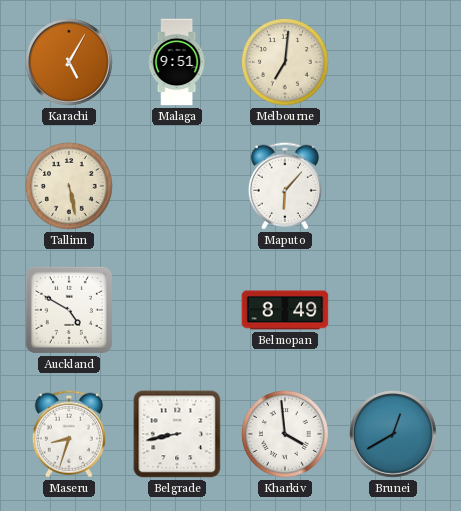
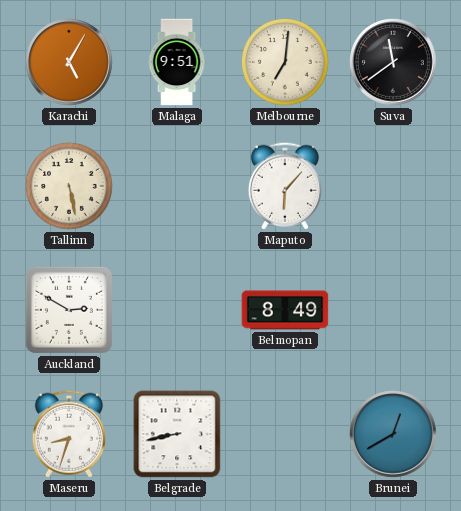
Suva: none -> 11:39 (394, 63)
Auckland: 4:50 -> 2:50 (69, 310)
Kharkiv: 3:59 -> none (286, 435)
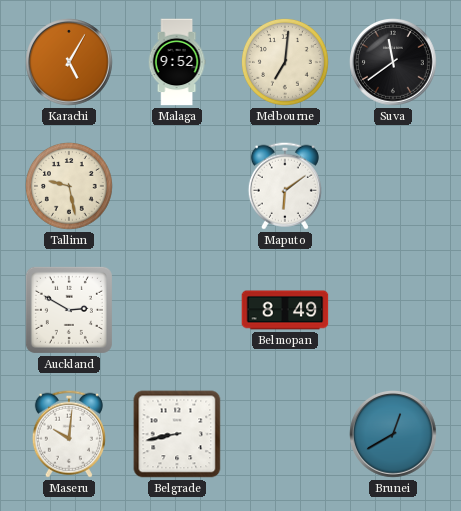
Malaga: 9:51 -> 9:52 (177, 62)
Tallinn: 5:28 -> 9:28 (70, 187)
Maputo: 6:07 -> 6:09 (285, 186)
Maseru: 8:33 -> 10:01 (69, 434)
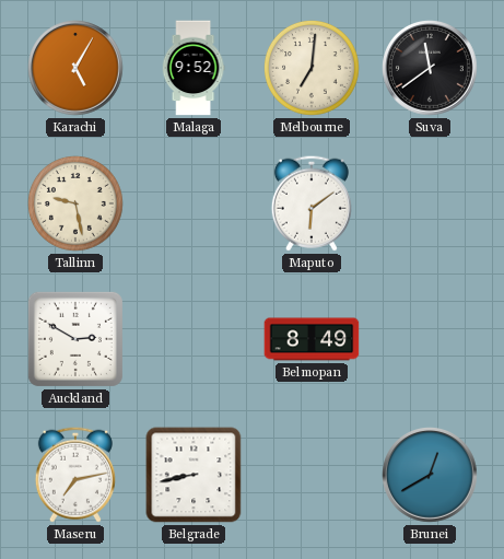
Maseru: 10:01 -> 7:13 (75, 475)
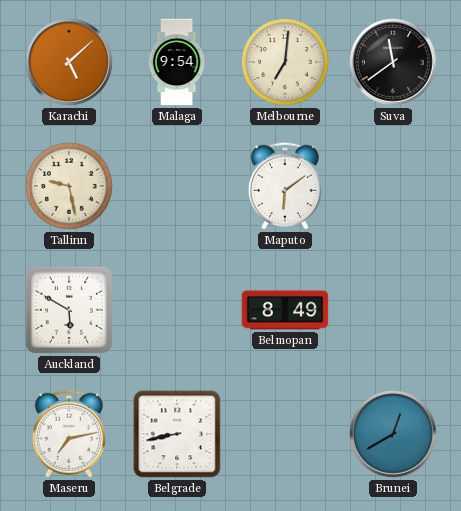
Karachi: 5:05 -> 5:08 (70, 63)
Malaga: 9:52 -> 9:54 (177, 62)
Auckland: 2:50 -> 5:50 (69, 310)
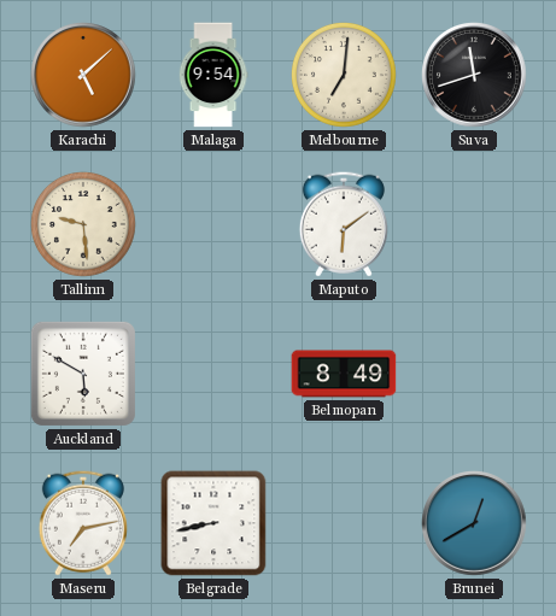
Suva: 11:39 -> 11:42 (475, 76)
Tallinn: 9:28 -> 9:29 (84, 225)
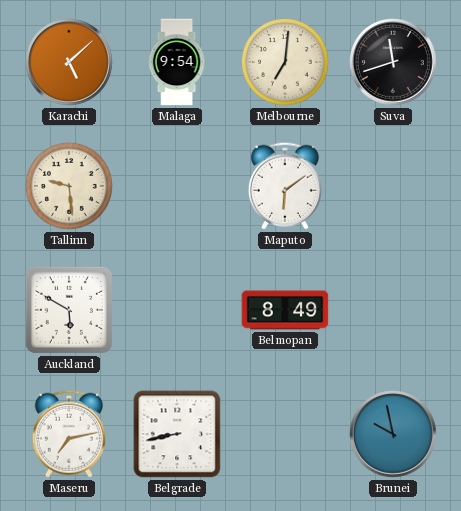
Brunei: 12:40 -> 9:58 (394, 435)
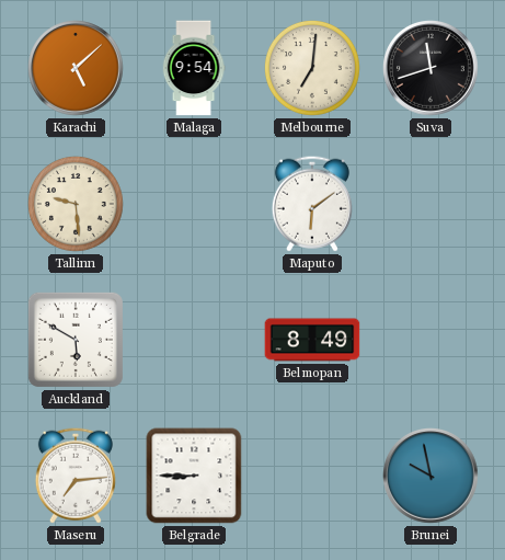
Maseru: 7:13 -> 7:14 (76, 476)
Belgrade: 8:43 -> 8:45 (194, 476)
